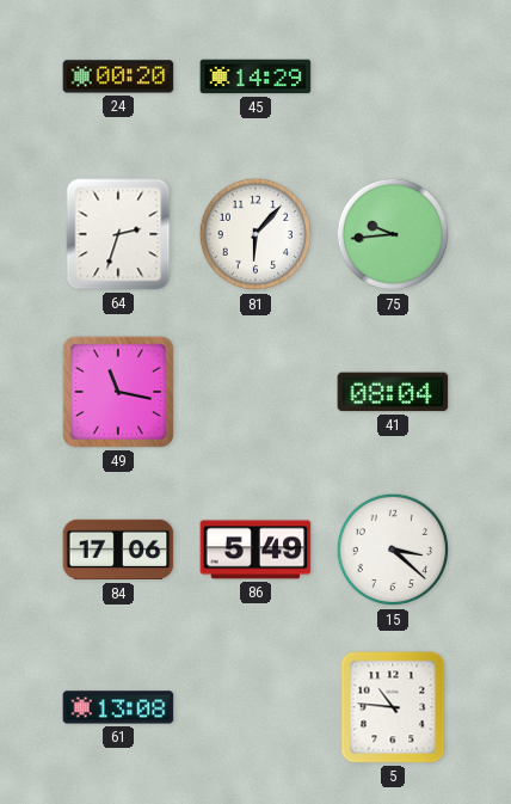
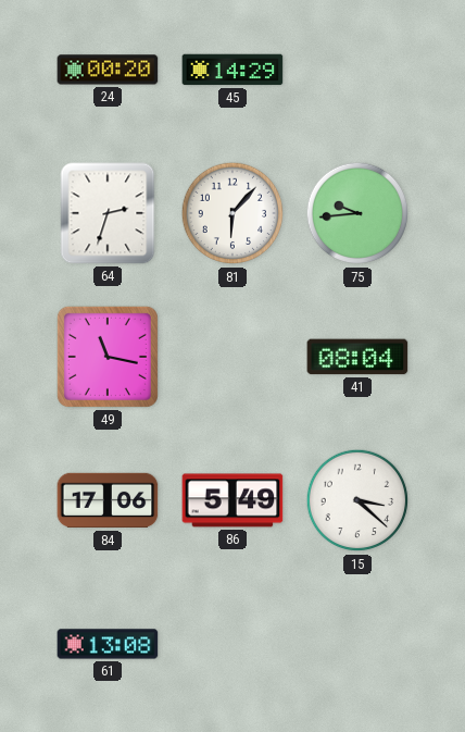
5: 10:46 -> none (393, 707)
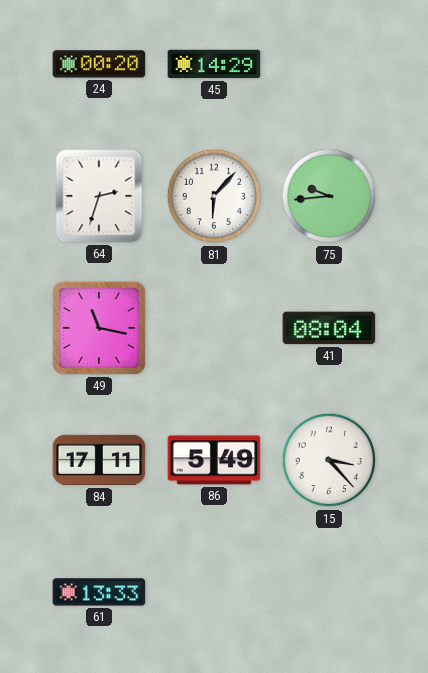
84: 17:06 -> 17:11 (99, 460)
15: 3:22 -> 3:23 (329, 460)
61: 13:08 -> 13:33 (99, 592)
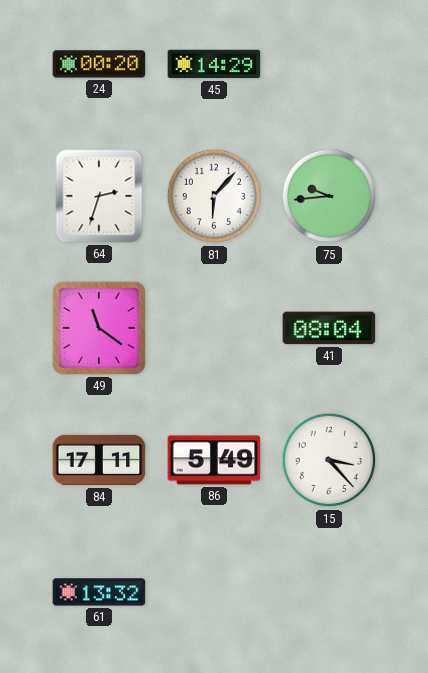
49: 11:17 -> 11:21 (99, 328)
61: 13:33 -> 13:32 (99, 592)
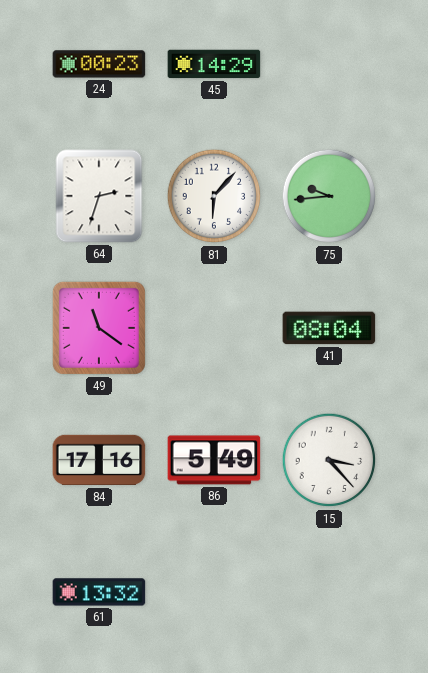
24: 00:20 -> 00:23 (99, 64)
84: 17:11 -> 17:16 (99, 460)
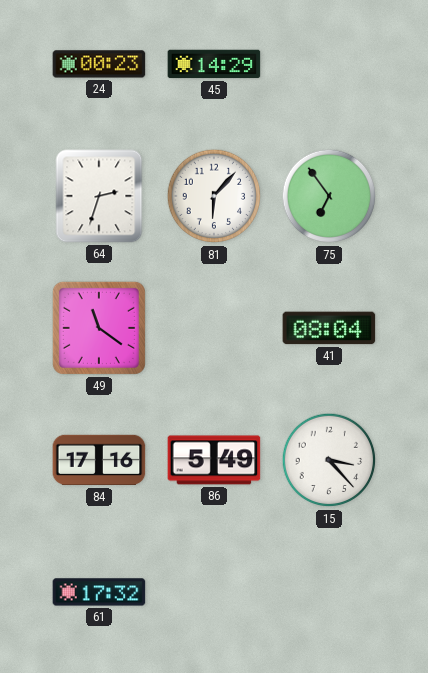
75: 9:44 -> 6:54 (329, 196)
61: 13:32 -> 17:32 (99, 592)
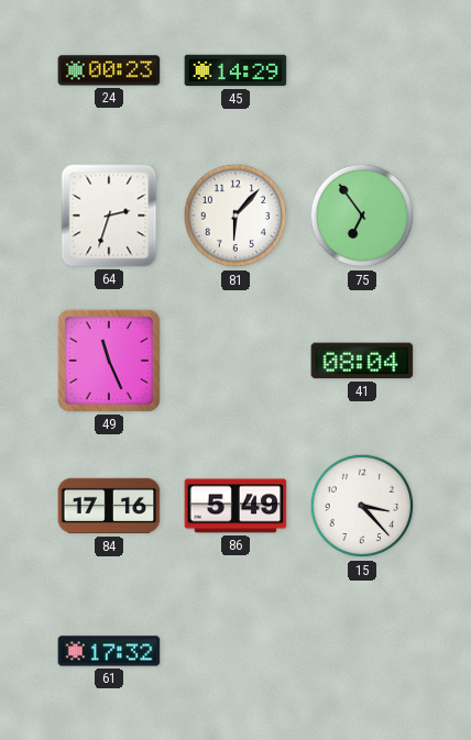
49: 11:21 -> 11:26 (109, 361)
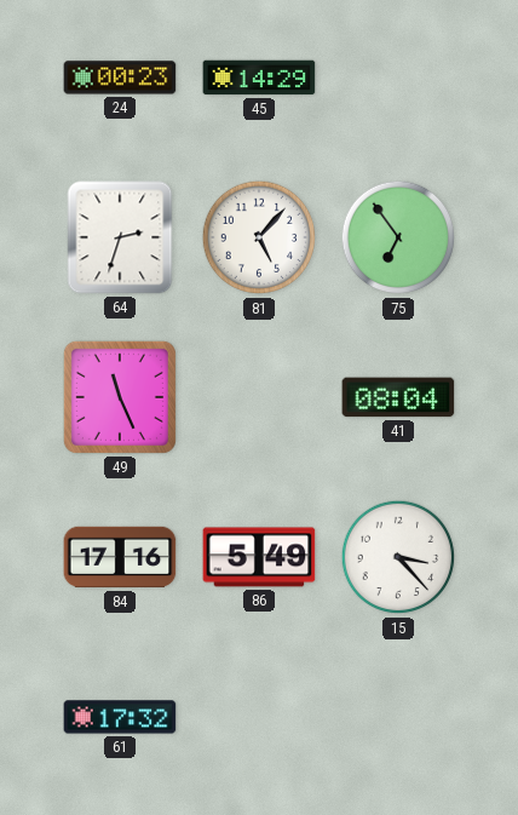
81: 6:07 -> 5:07 (259, 237)
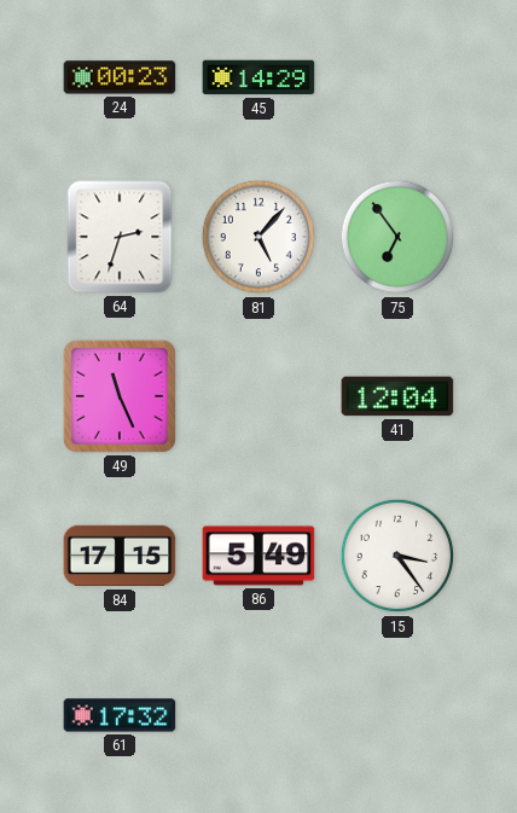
41: 08:04 -> 12:04 (397, 396)
84: 17:16 -> 17:15 (120, 556)
15: 3:23 -> 3:24 (397, 556)
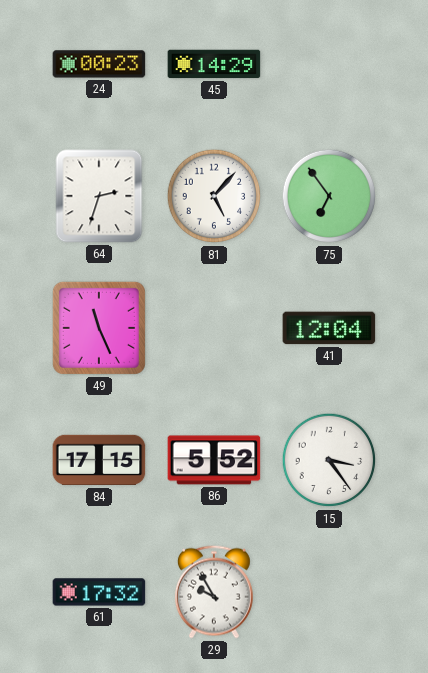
86: 5:49 -> 5:52 (214, 460)
29: none -> 9:55 (214, 592)
